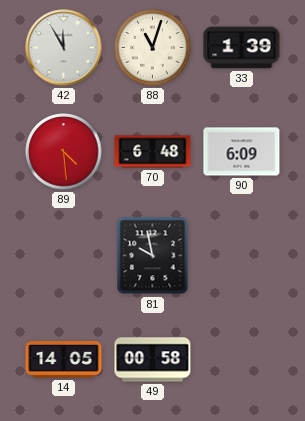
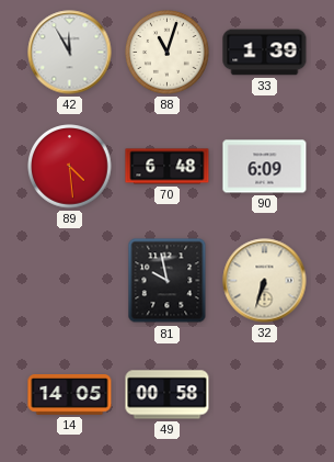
32: none -> 6:33 (265, 281)
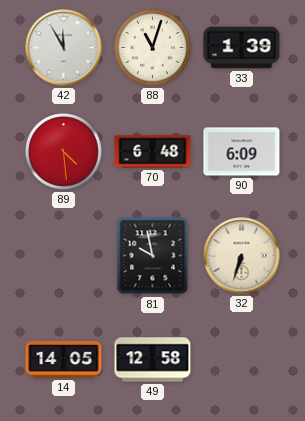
49: 00:58 -> 12:58 (153, 360)
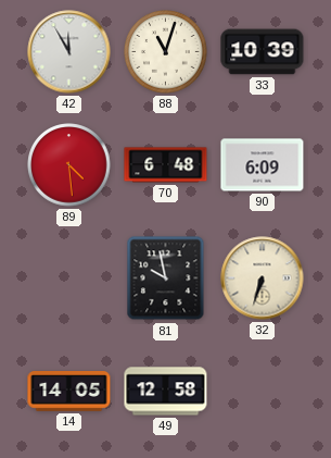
33: 1:39 -> 10:39 (263, 52)
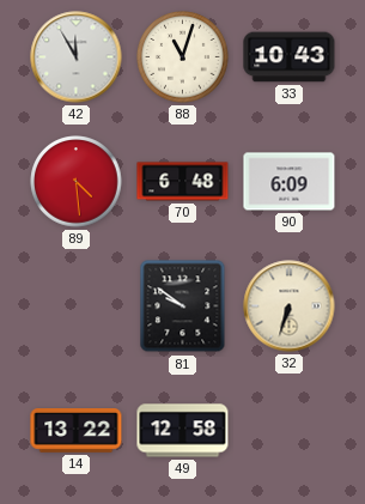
33: 10:39 -> 10:43 (290, 57)
81: 9:58 -> 9:51 (183, 306)
14: 14:05 -> 13:22 (77, 431)
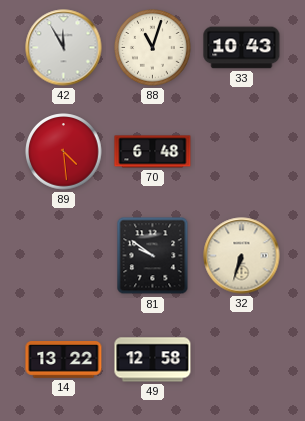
90: 6:09 -> none (290, 182)
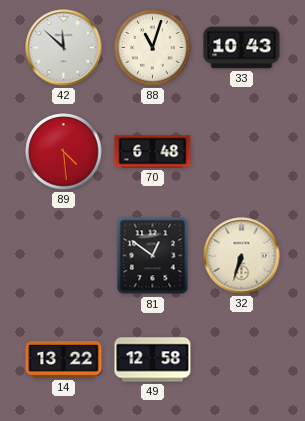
42: 11:55 -> 11:52 (64, 48)
81: 9:51 -> 12:51 (153, 256)
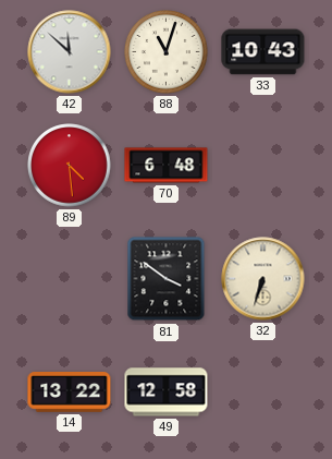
81: 12:51 -> 3:51 (167, 279)
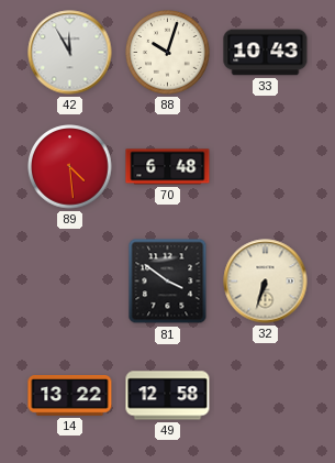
42: 11:52 -> 11:55 (70, 53)
88: 11:03 -> 10:03 (168, 53)
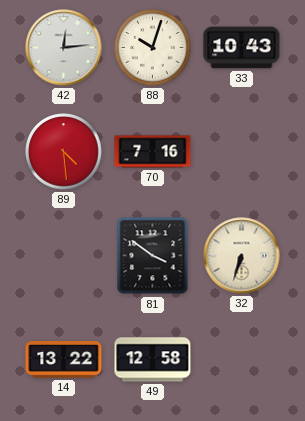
42: 11:55 -> 12:14 (64, 48)
70: 6:48 -> 7:16 (153, 152)
